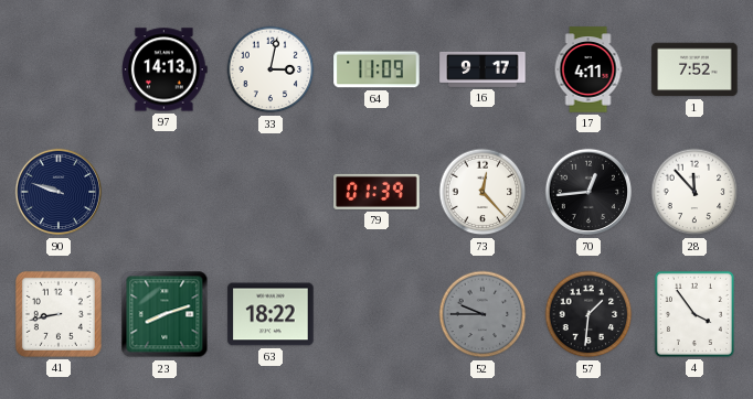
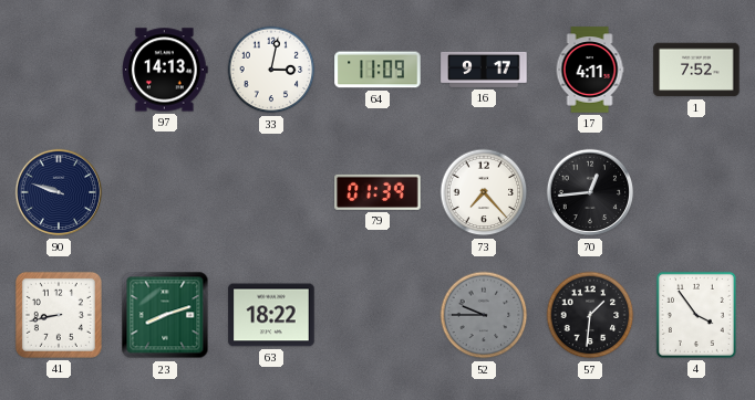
73: 12:23 -> 7:23 (484, 192)
28: 11:53 -> none (694, 192)
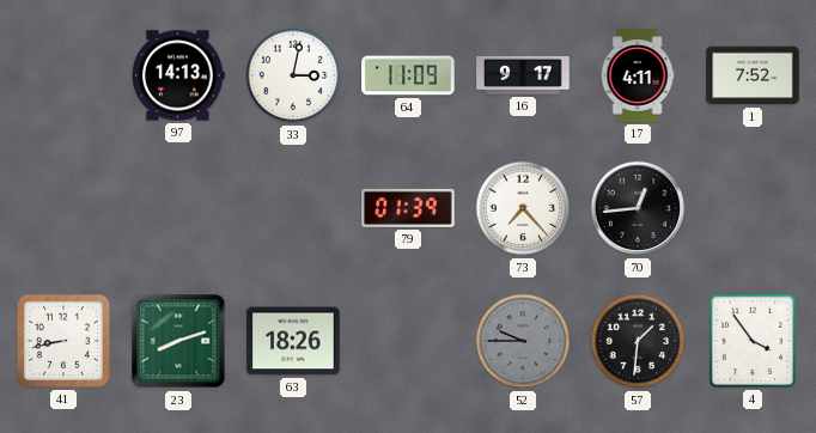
90: 9:48 -> none (59, 192)
63: 18:22 -> 18:26 (293, 341)
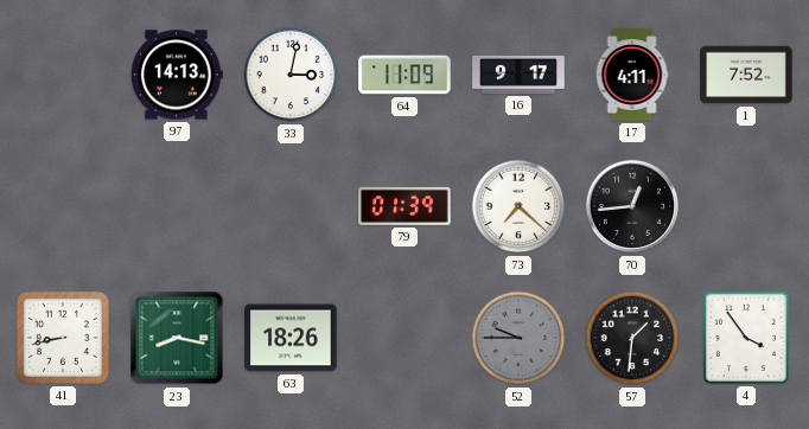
73: 7:23 -> 7:22 (518, 206)
23: 8:12 -> 8:17 (177, 338)
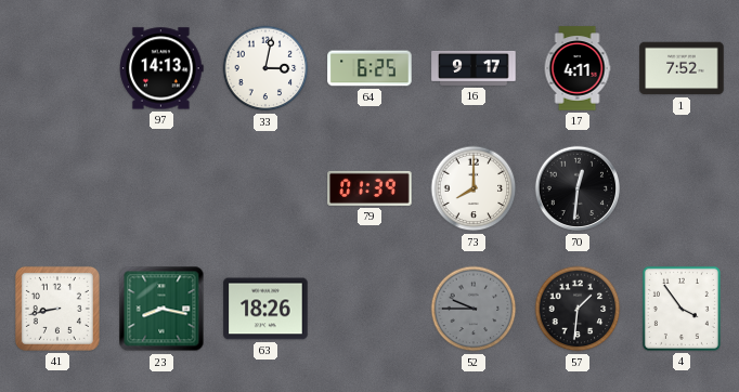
64: 11:09 -> 6:25 (369, 68)
73: 7:22 -> 8:00 (474, 188)
70: 12:44 -> 12:31 (578, 188)
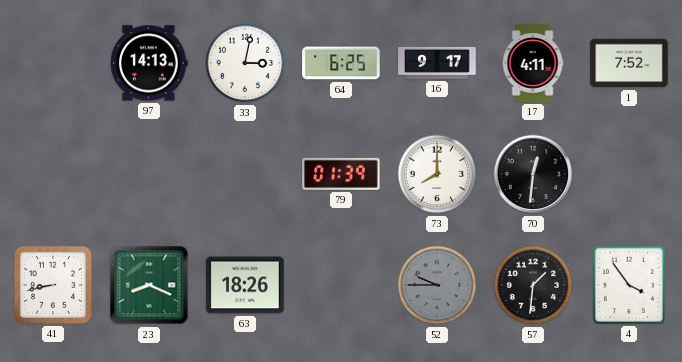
23: 8:17 -> 8:19 (149, 285)
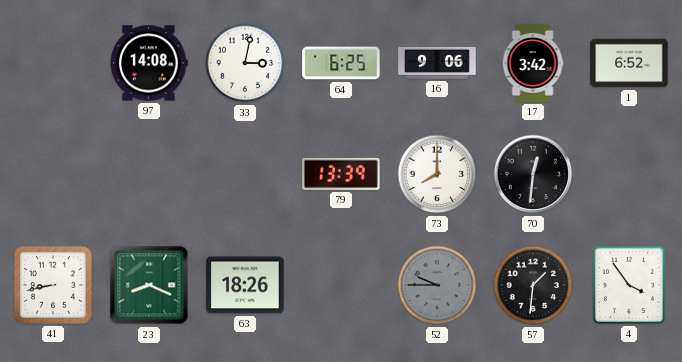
97: 14:13 -> 14:08 (149, 63)
16: 9:17 -> 9:06 (437, 63)
17: 4:11 -> 3:42 (533, 63)
1: 7:52 -> 6:52 (629, 63)
79: 01:39 -> 13:39 (341, 174)
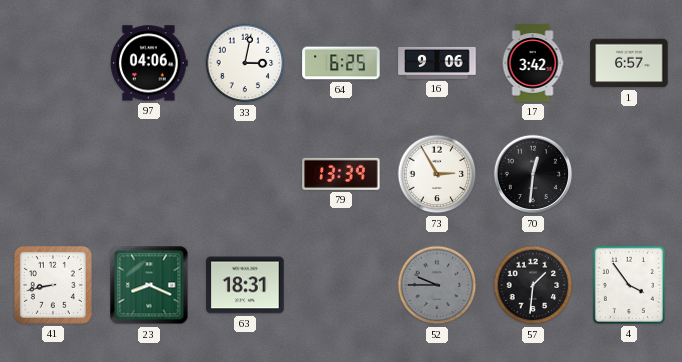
97: 14:08 -> 04:06 (149, 63)
1: 6:52 -> 6:57 (629, 63)
73: 8:00 -> 2:55 (437, 174)
63: 18:26 -> 18:31 (245, 285)
